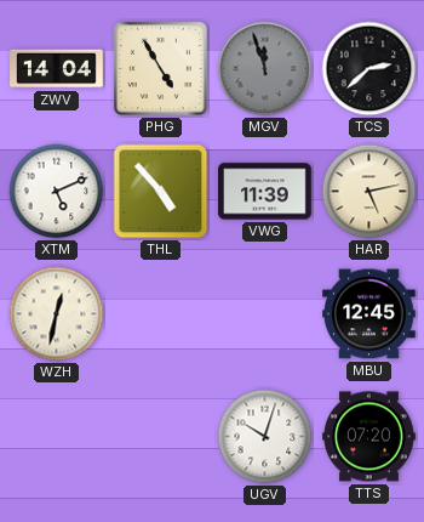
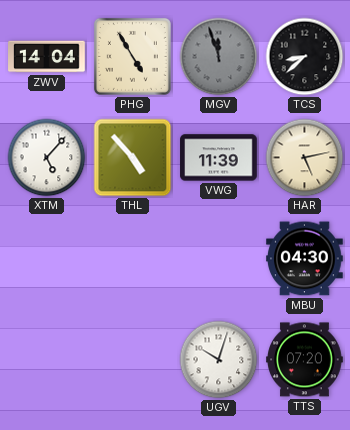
TCS: 2:38 -> 8:38 (305, 57)
XTM: 5:11 -> 5:07 (47, 158)
WZH: 12:32 -> none (57, 314)
MBU: 12:45 -> 04:30 (305, 259)
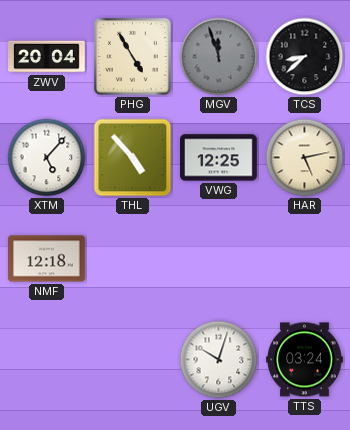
ZWV: 14:04 -> 20:04 (47, 57)
VWG: 11:39 -> 12:25 (219, 158)
NMF: none -> 12:18 (47, 259)
MBU: 04:30 -> none (305, 259)
TTS: 07:20 -> 03:24 (305, 360)
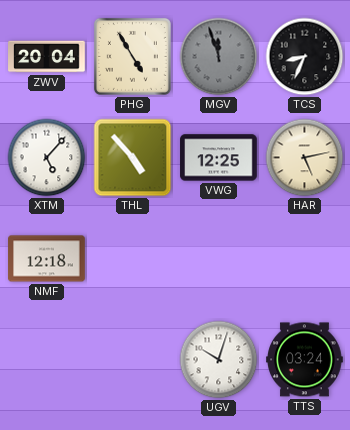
TCS: 8:38 -> 8:34 (305, 57)
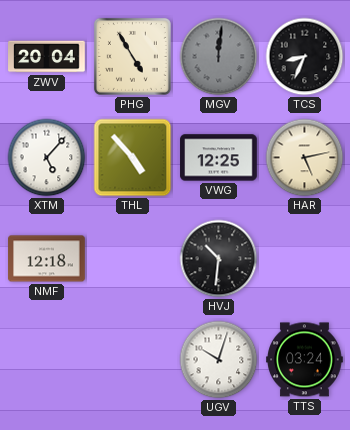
MGV: 11:57 -> 12:01 (219, 57)
HVJ: none -> 10:31 (219, 259)
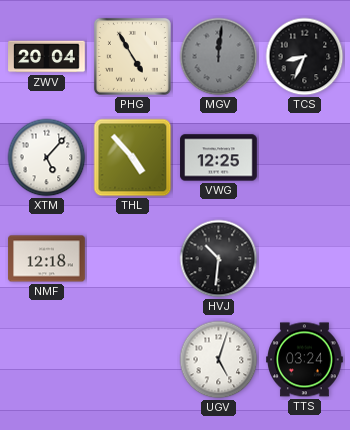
HAR: 5:13 -> none (305, 158)
UGV: 10:03 -> 5:03 (219, 360)
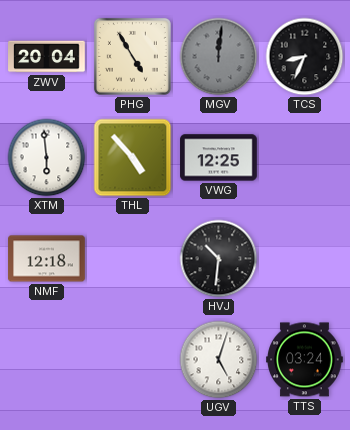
XTM: 5:07 -> 5:59 (47, 158)
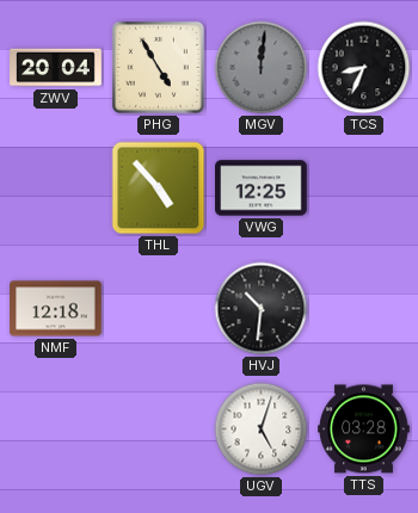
XTM: 5:59 -> none (47, 158)
TTS: 03:24 -> 03:28 (364, 429)
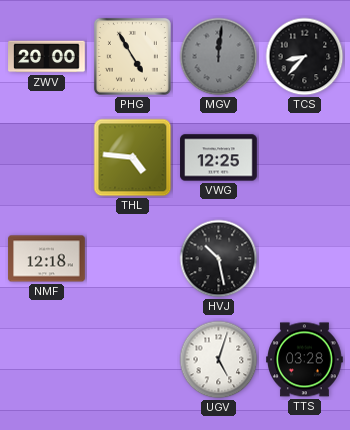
ZWV: 20:04 -> 20:00 (47, 57)
TCS: 8:34 -> 8:37 (305, 57)
THL: 4:53 -> 4:46 (133, 158)
HVJ: 10:31 -> 10:28 (219, 259)
